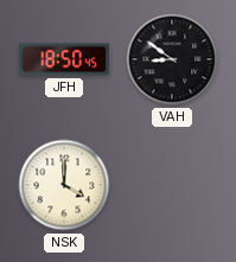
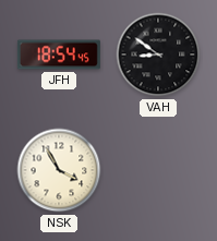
JFH: 18:50 -> 18:54 (59, 55)
NSK: 4:00 -> 3:55 (59, 170)
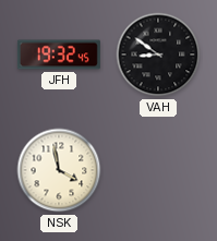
JFH: 18:54 -> 19:32 (59, 55)
NSK: 3:55 -> 3:58 (59, 170)
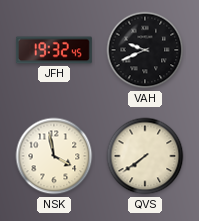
VAH: 8:51 -> 9:41 (145, 50)
QVS: none -> 7:39 (145, 156)
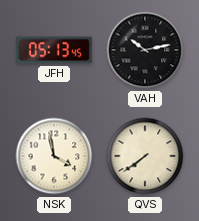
JFH: 19:32 -> 05:13 (54, 50)
VAH: 9:41 -> 10:13 (145, 50)
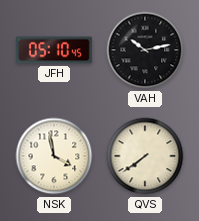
JFH: 05:13 -> 05:10 (54, 50)
